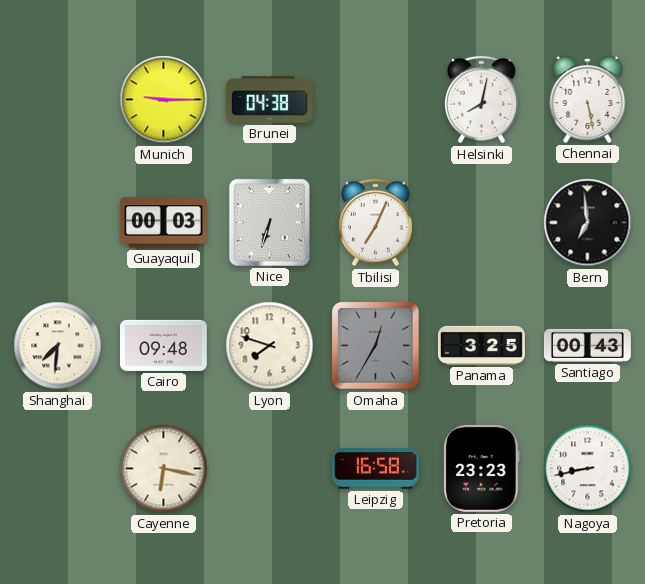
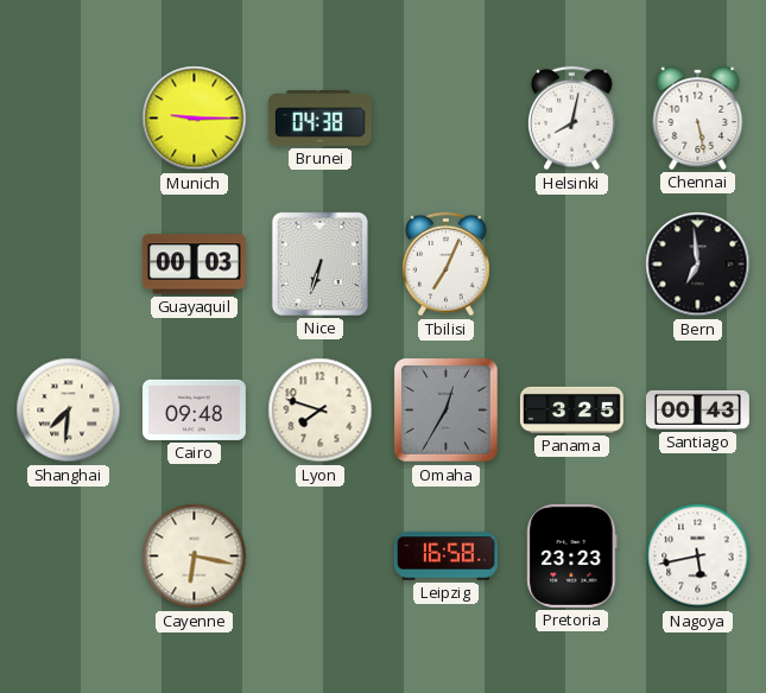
Nagoya: 8:43 -> 5:43 (698, 557)
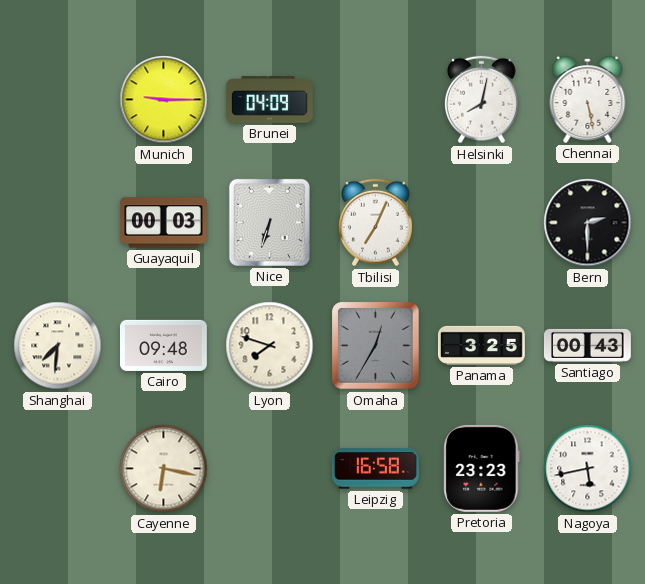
Brunei: 04:38 -> 04:09 (269, 100)
Bern: 6:59 -> 2:30 (588, 223)
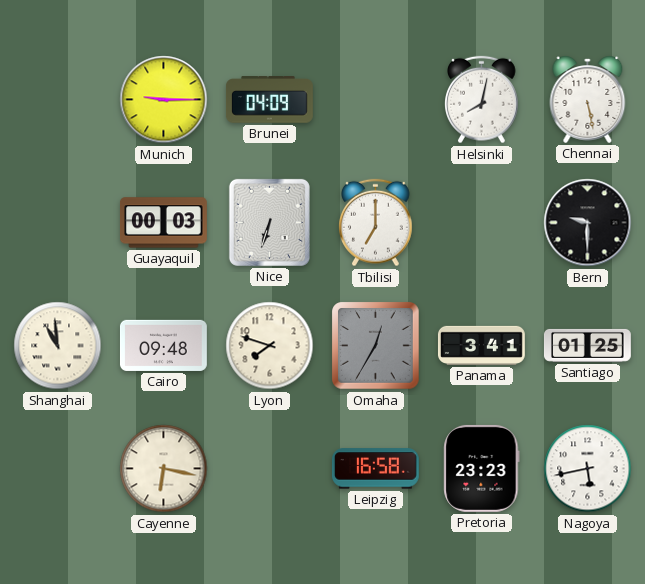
Tbilisi: 7:04 -> 7:00 (376, 223)
Bern: 2:30 -> 9:30 (588, 223)
Shanghai: 7:31 -> 10:59 (58, 346)
Panama: 3:25 -> 3:41 (481, 345)
Santiago: 00:43 -> 01:25 (587, 345)
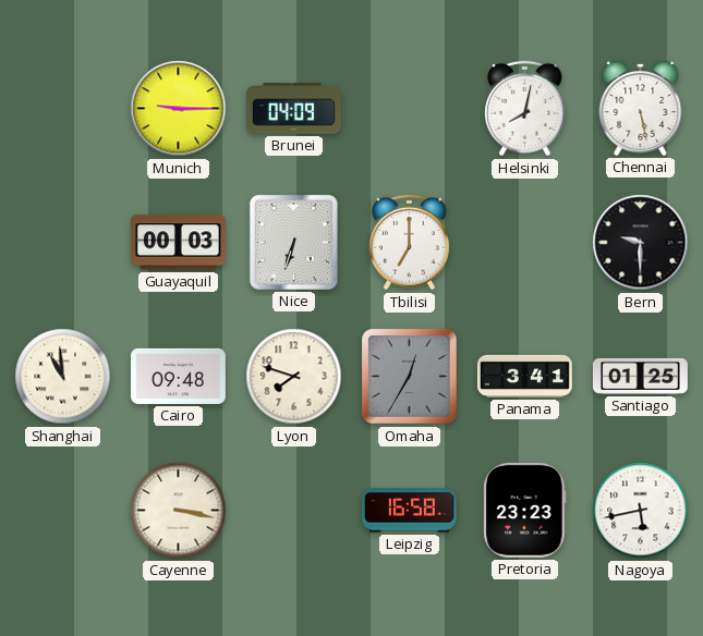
Cayenne: 6:17 -> 3:17 (179, 511)
